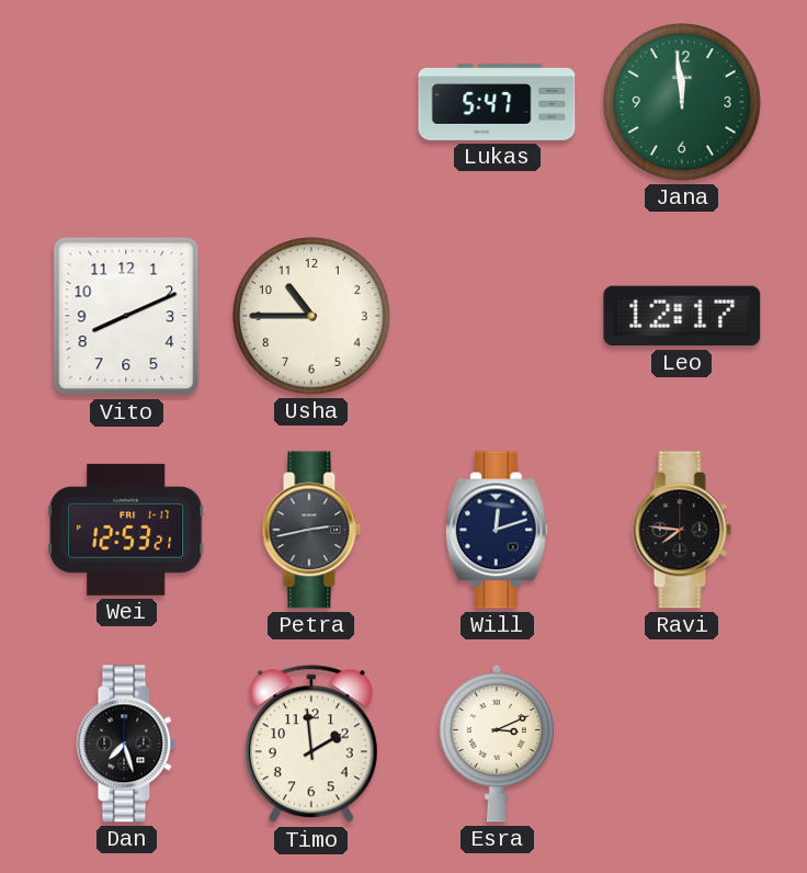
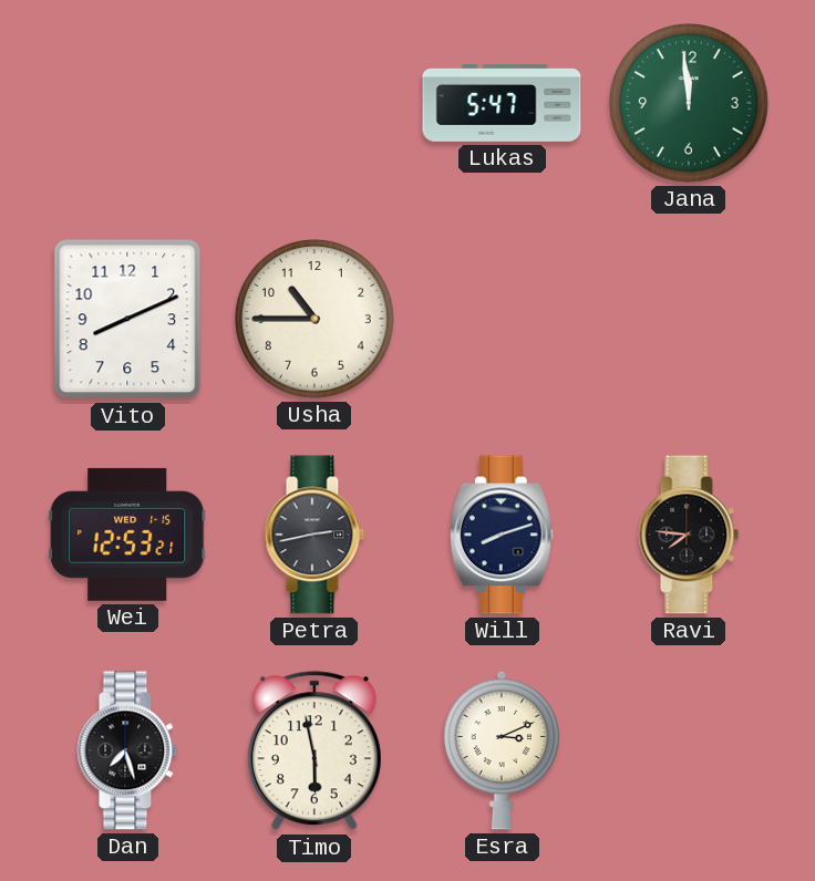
Leo: 12:17 -> none (682, 316)
Wei date: FRI 1-17 -> WED 1-15 (127, 535)
Will: 12:12 -> 8:12 (502, 535)
Timo: 1:59 -> 5:58 (314, 752)
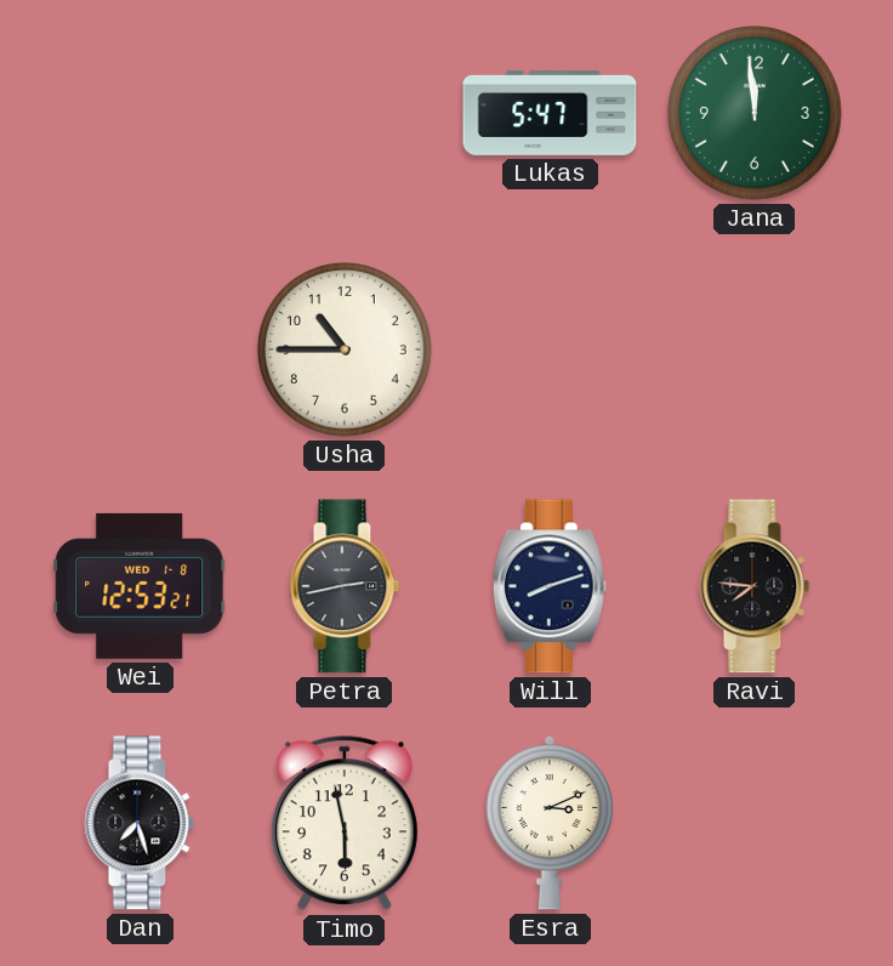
Vito: 8:11 -> none (127, 319)
Wei date: WED 1-15 -> WED 1-8 (140, 586)
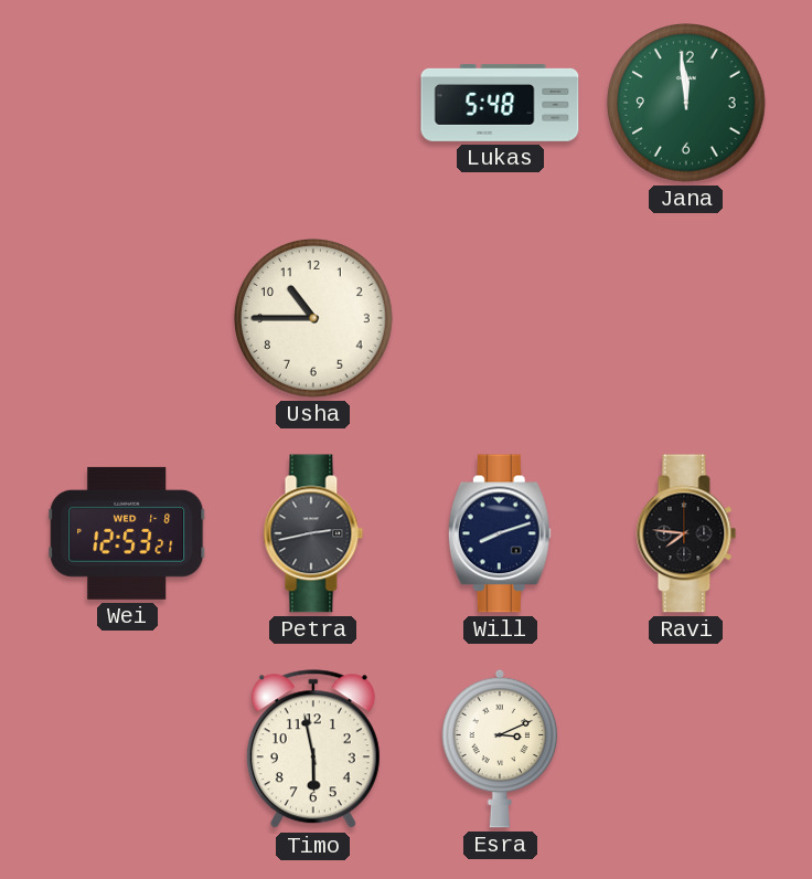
Lukas: 5:47 -> 5:48 (500, 103)
Dan: 7:27 -> none (140, 823)
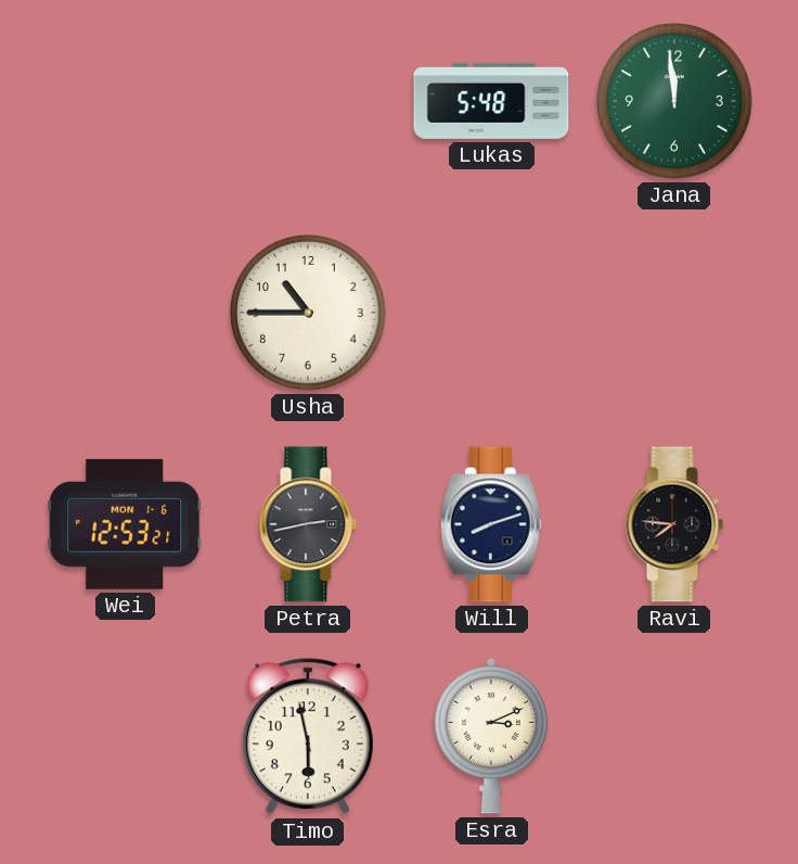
Wei date: WED 1-8 -> MON 1-6 (125, 524)
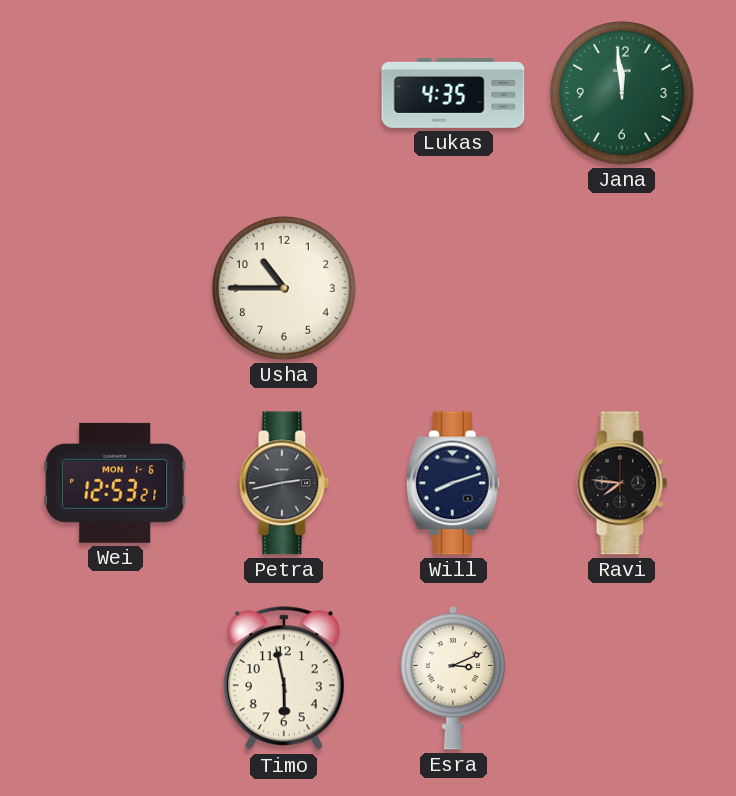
Lukas: 5:48 -> 4:35 (453, 93)
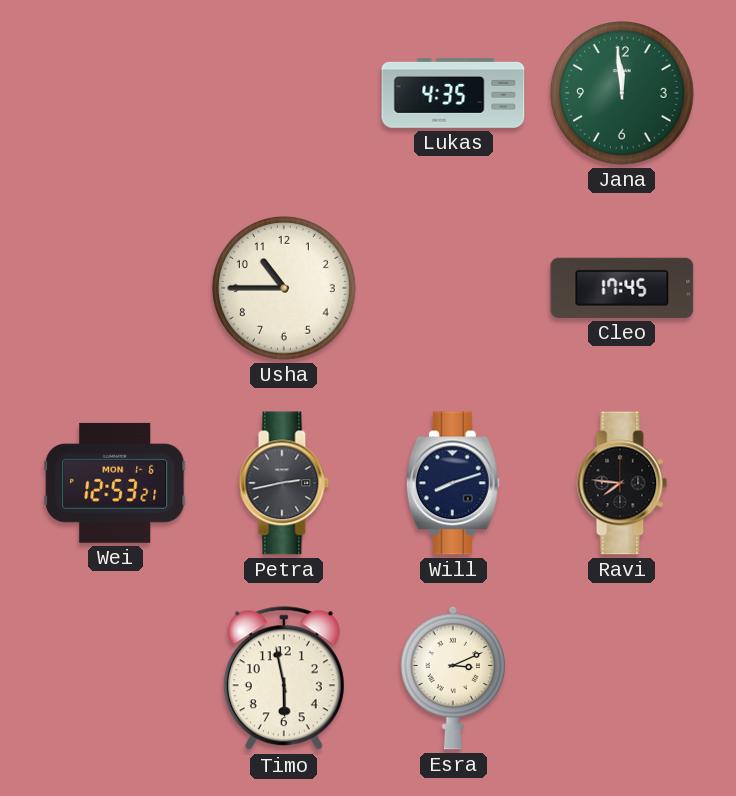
Cleo: none -> 17:45 (622, 288)
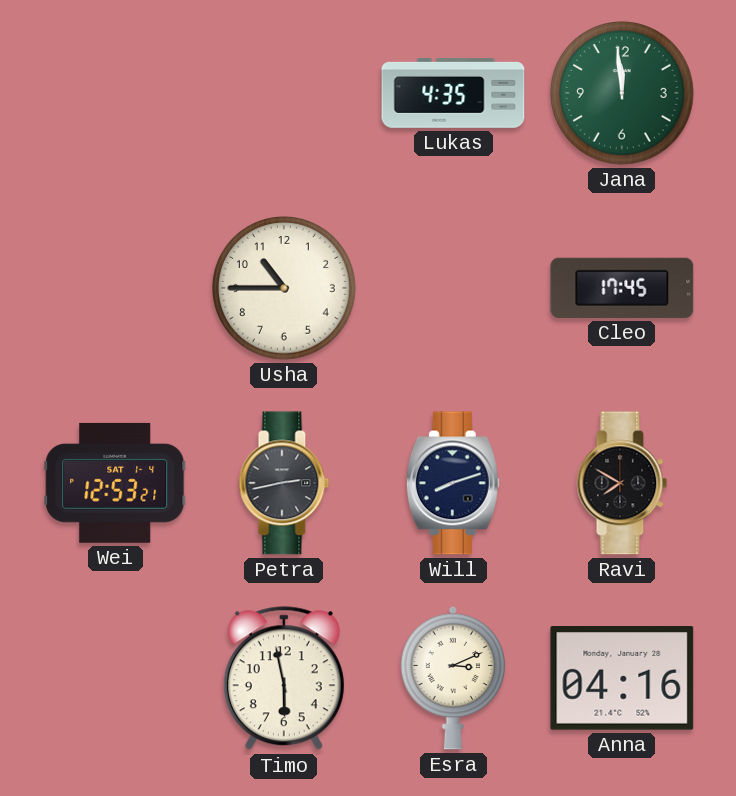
Wei date: MON 1-6 -> SAT 1-4 (115, 483)
Ravi: 7:46 -> 7:50 (622, 483)
Anna: none -> 04:16 (622, 678)
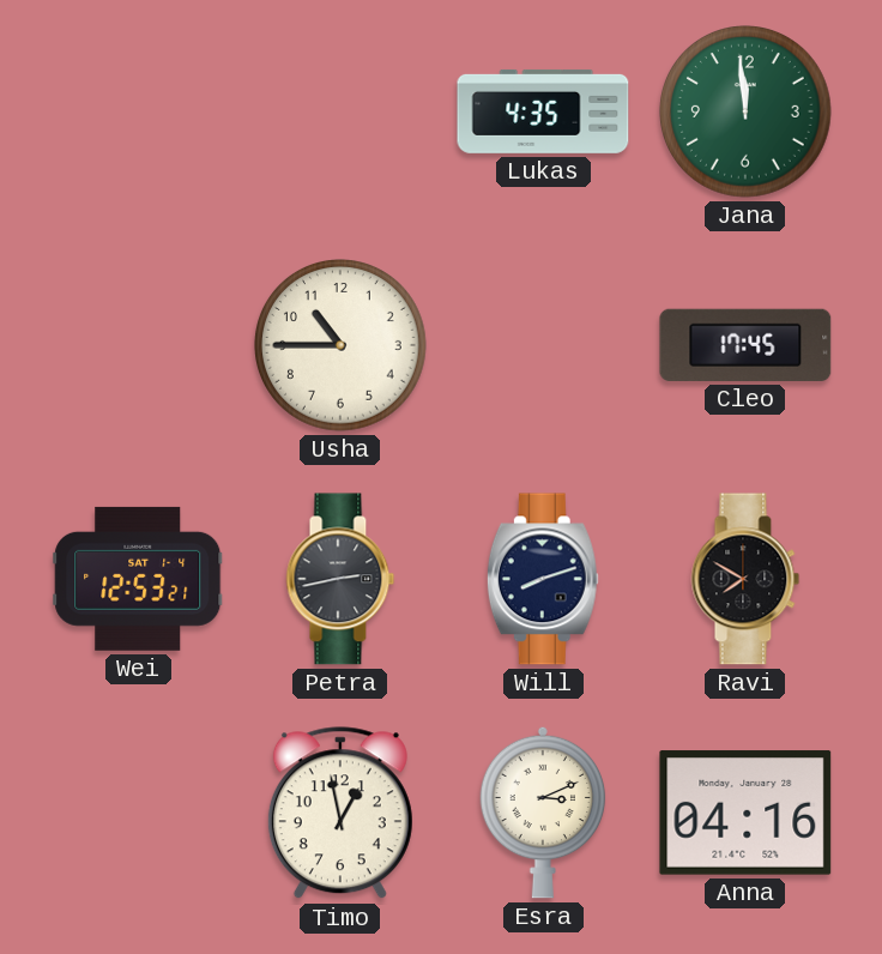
Timo: 5:58 -> 12:58 (340, 814)
